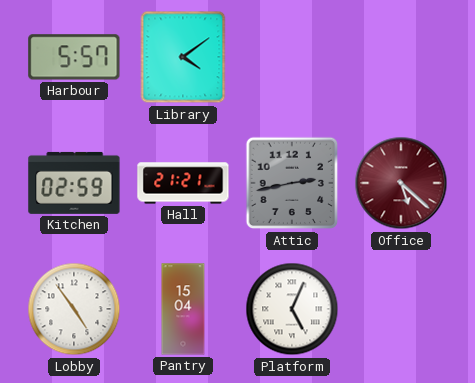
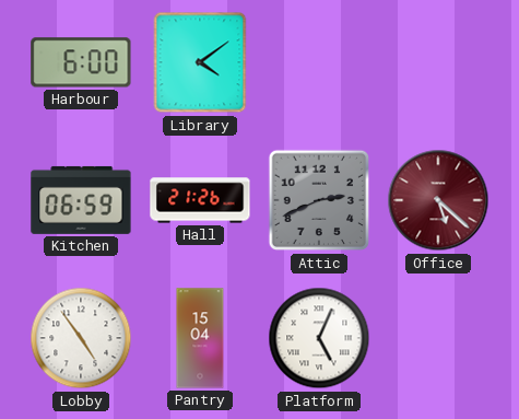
Harbour: 5:57 -> 6:00 (81, 62)
Kitchen: 02:59 -> 06:59 (81, 200)
Hall: 21:21 -> 21:26 (200, 200)
Attic: 2:43 -> 2:41 (319, 200)
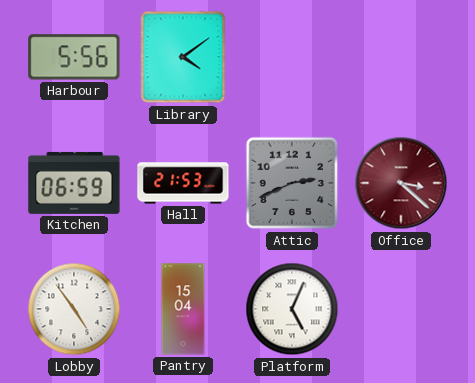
Harbour: 6:00 -> 5:56 (74, 57)
Hall: 21:26 -> 21:53 (183, 183)
Office: 5:22 -> 3:22 (401, 183)
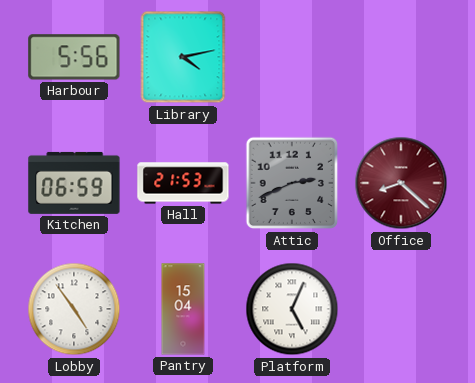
Library: 4:09 -> 4:13 (183, 57)
Office: 3:22 -> 8:22 (401, 183)
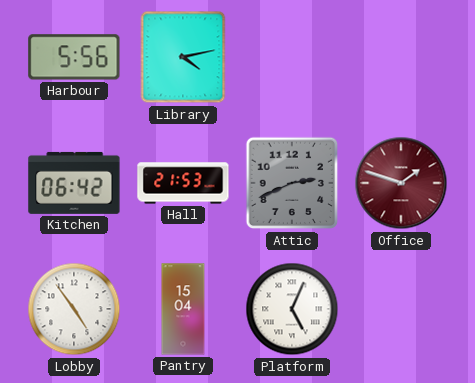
Kitchen: 06:59 -> 06:42 (74, 183)
Office: 8:22 -> 1:48 (401, 183)
